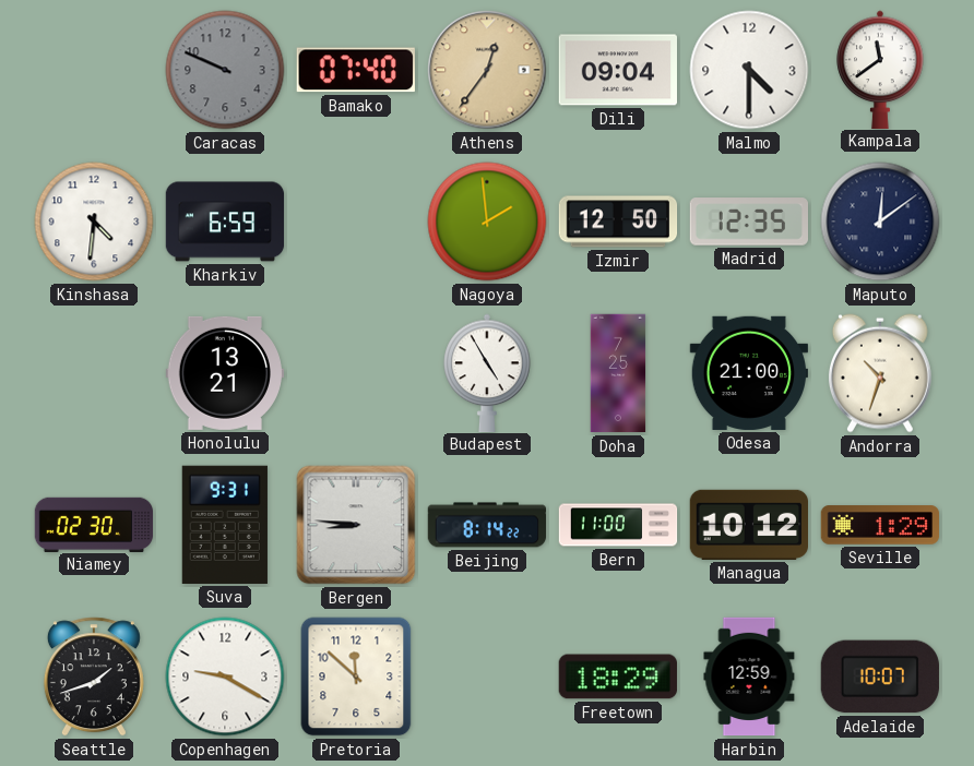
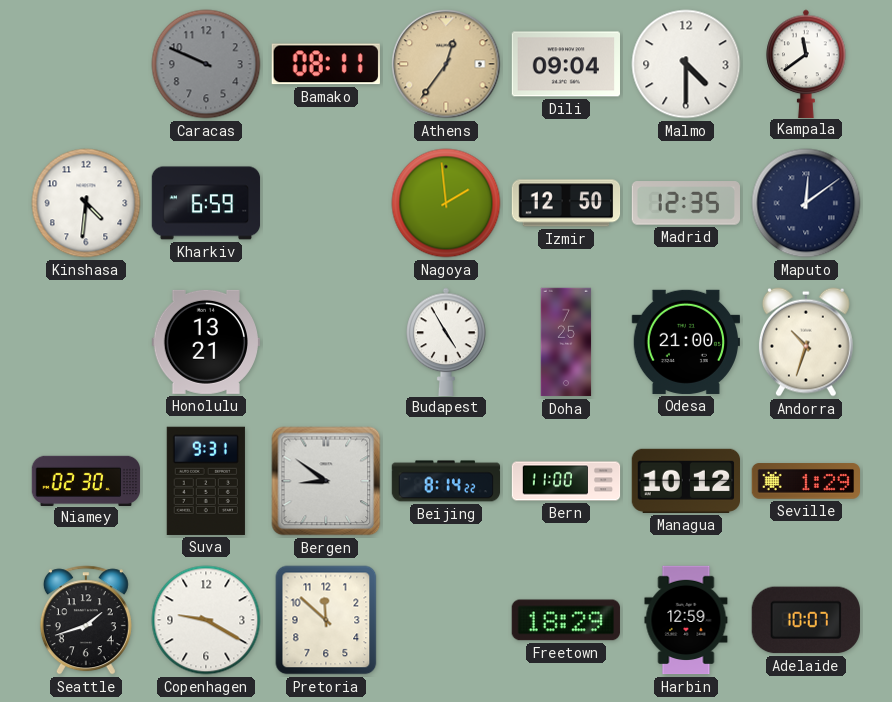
Bamako: 07:40 -> 08:11 (326, 64)
Bergen: 8:46 -> 8:51 (326, 481)
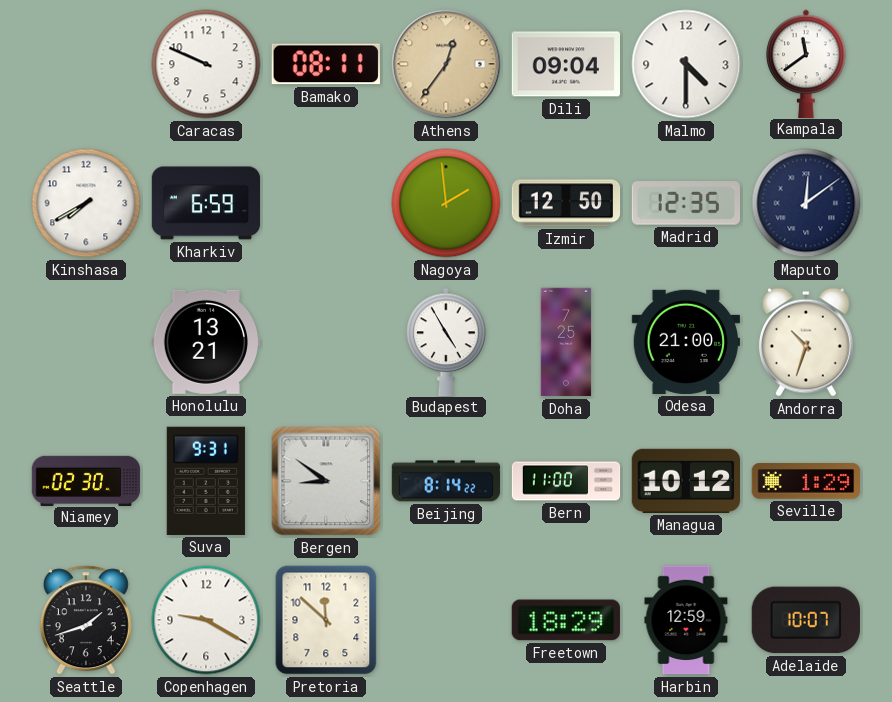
Caracas dial: grey -> white (206, 64)
Kinshasa: 4:31 -> 7:40 (86, 203)
